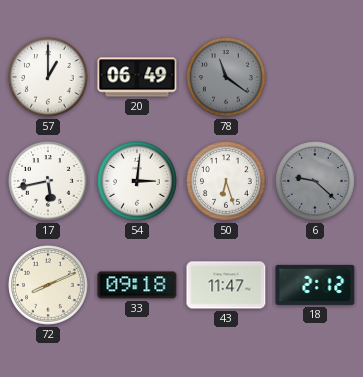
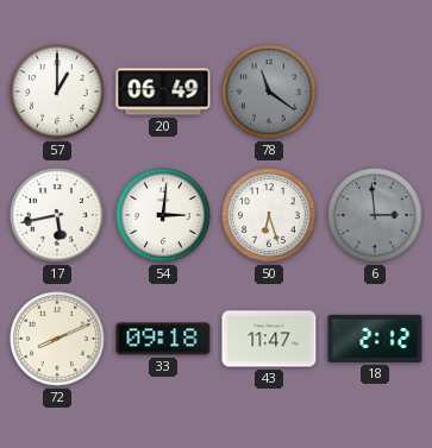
6: 9:22 -> 2:59 (375, 215)
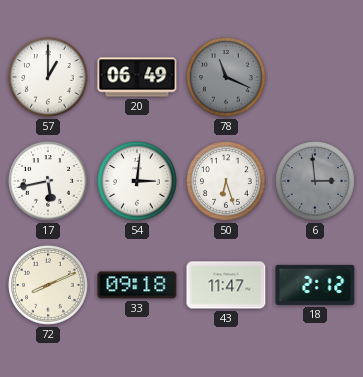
78: 11:21 -> 11:19 (226, 77)
